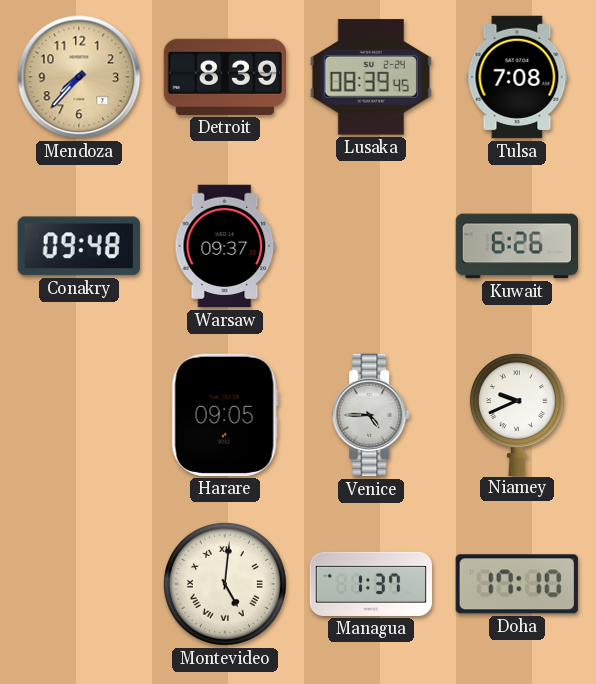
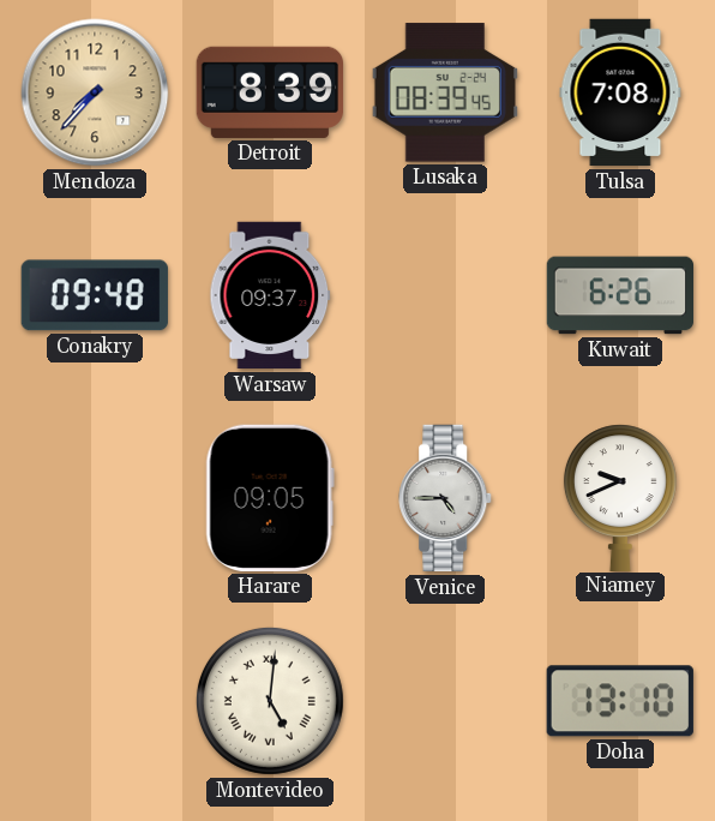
Managua: 1:37 -> none (371, 584)
Doha: 17:10 -> 13:10 (620, 701)
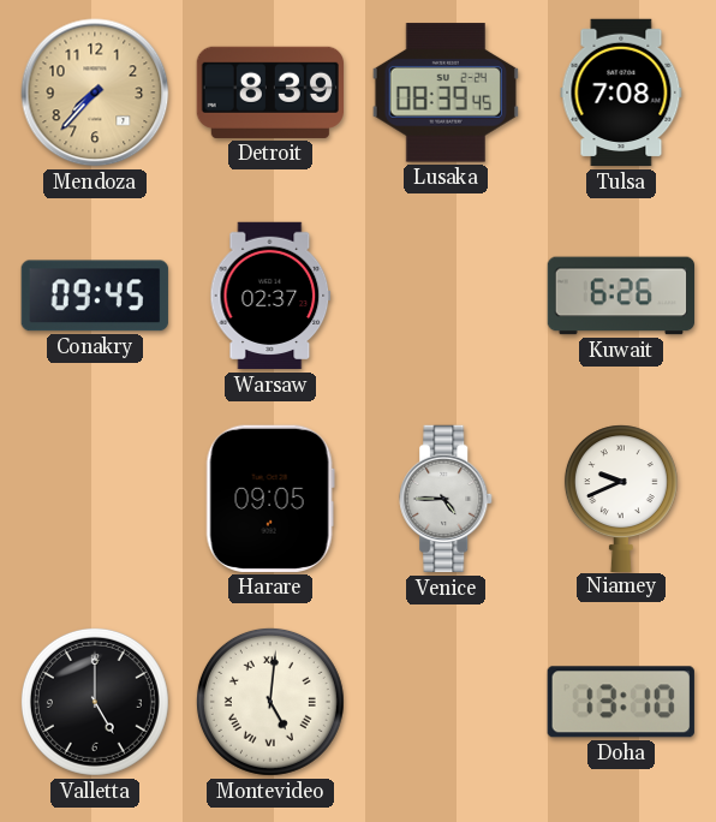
Conakry: 09:48 -> 09:45 (95, 296)
Warsaw: 09:37 -> 02:37 (270, 296)
Valletta: none -> 5:00 (95, 702)
